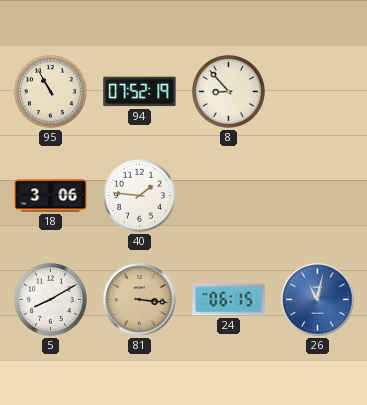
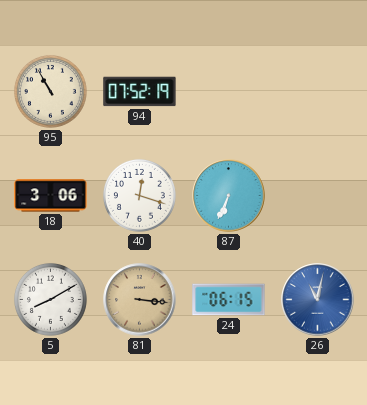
8: 8:53 -> none (228, 91)
40: 1:46 -> 12:18 (139, 195)
87: none -> 6:34 (229, 196)
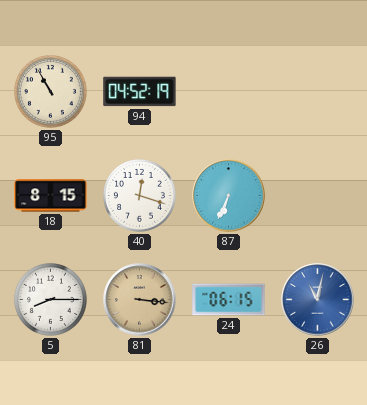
94: 07:52 -> 04:52 (140, 92)
18: 3:06 -> 8:15 (51, 196)
5: 8:10 -> 8:15 (50, 299)
